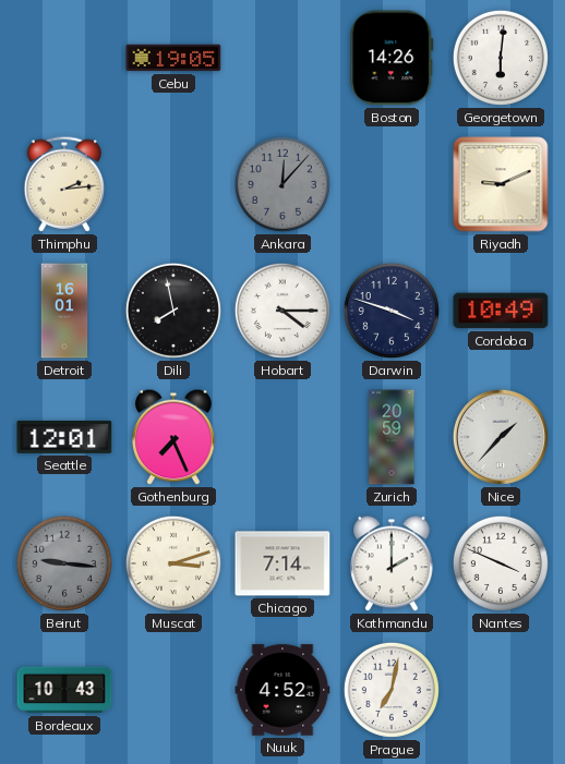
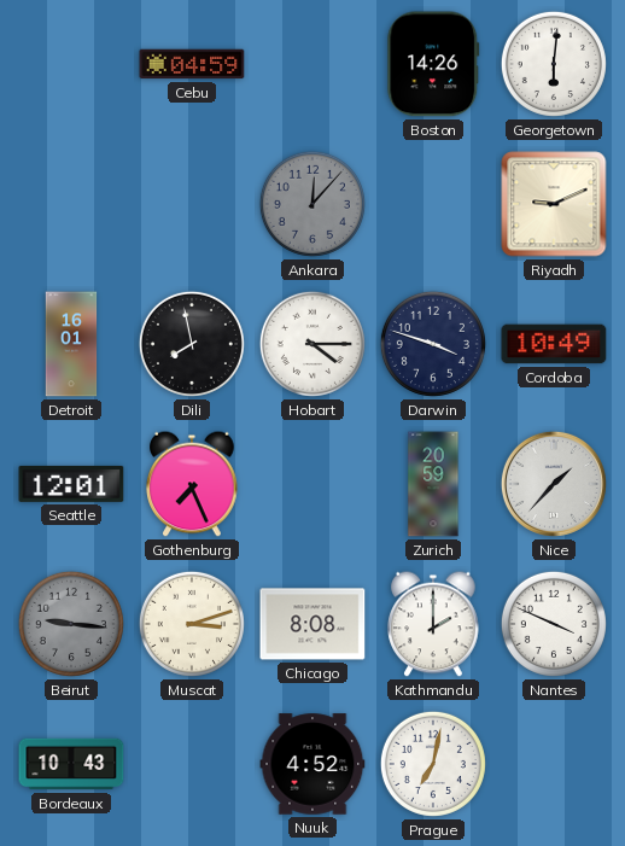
Cebu: 19:05 -> 04:59 (192, 64)
Thimphu: 2:14 -> none (64, 184)
Chicago: 7:14 -> 8:08 (312, 624)
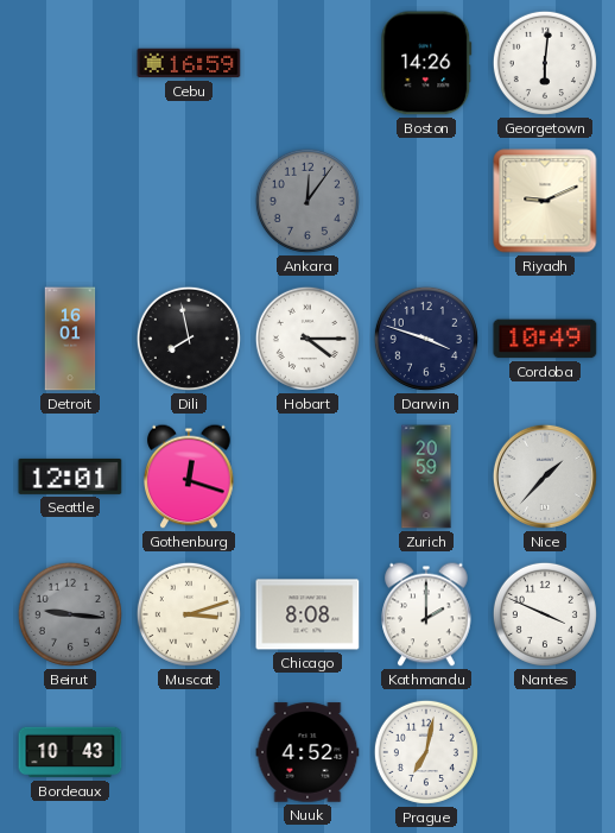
Cebu: 04:59 -> 16:59 (189, 63)
Ankara: 12:07 -> 12:06 (307, 201)
Gothenburg: 7:26 -> 12:18 (189, 477)
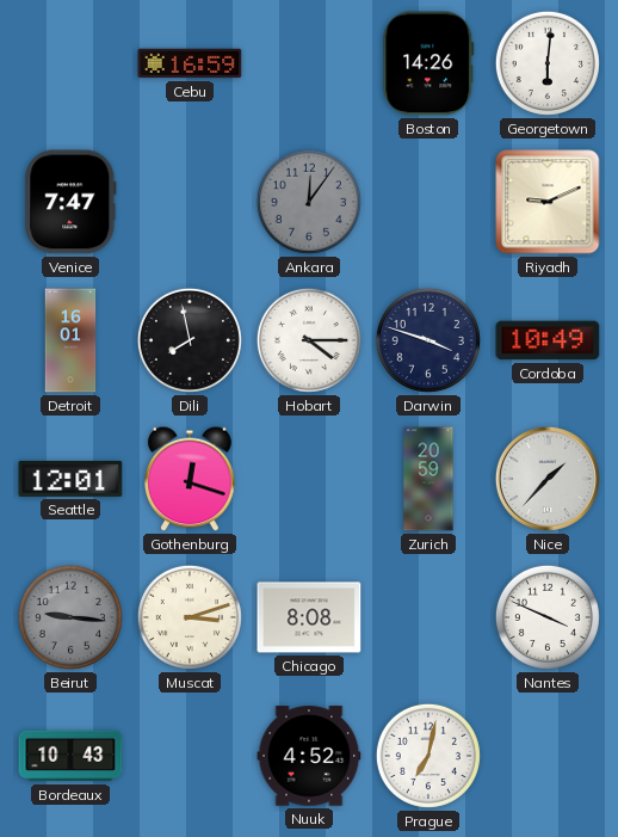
Venice: none -> 7:47 (70, 202)
Kathmandu: 2:00 -> none (426, 614)
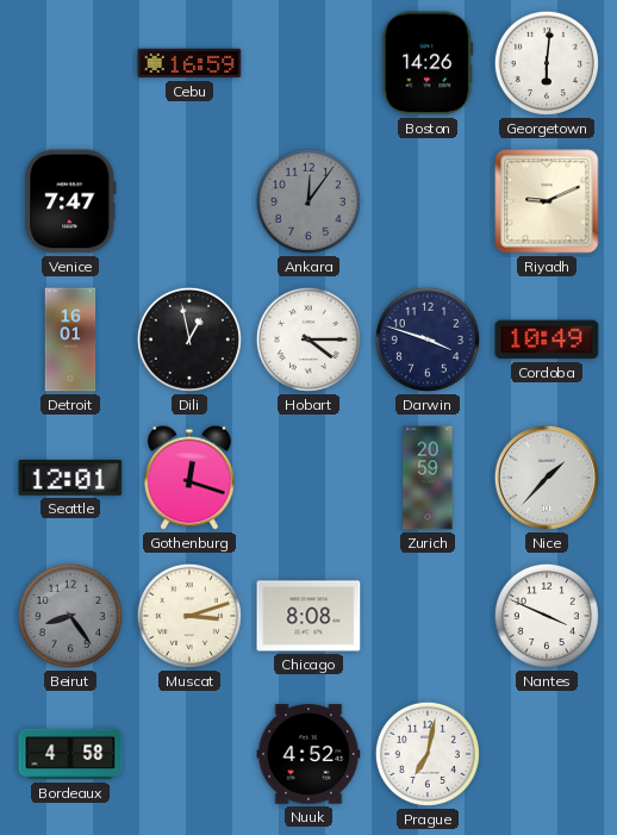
Dili: 7:58 -> 12:58 (189, 339)
Beirut: 9:16 -> 8:24 (70, 616)
Bordeaux: 10:43 -> 4:58 (70, 754)
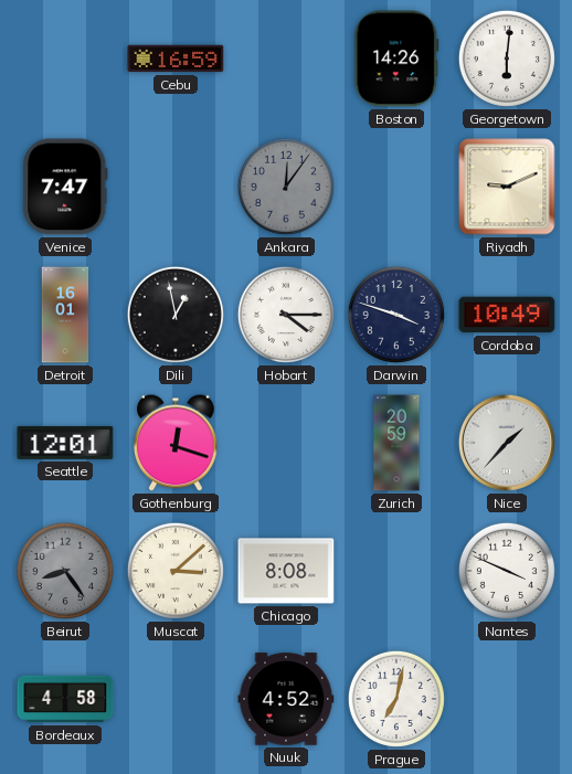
Muscat: 3:12 -> 3:08 (176, 571)
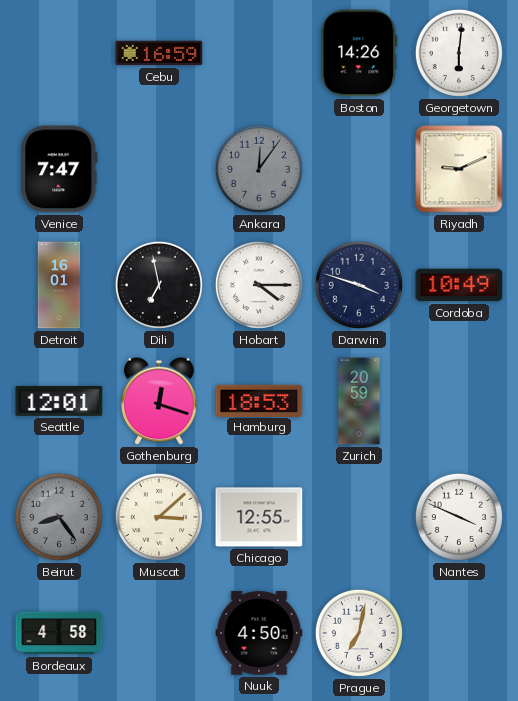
Dili: 12:58 -> 6:58 (159, 285)
Hamburg: none -> 18:53 (259, 400)
Nice: 1:37 -> none (507, 443)
Chicago: 8:08 -> 12:55 (259, 517)
Nuuk: 4:52 -> 4:50 (259, 633)
